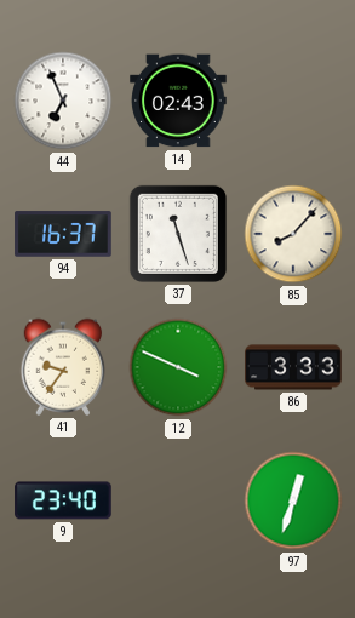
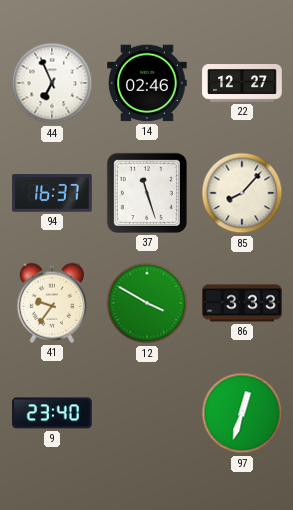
14: 02:43 -> 02:46 (147, 83)
22: none -> 12:27 (242, 84)
12: 3:49 -> 3:50 (147, 303)
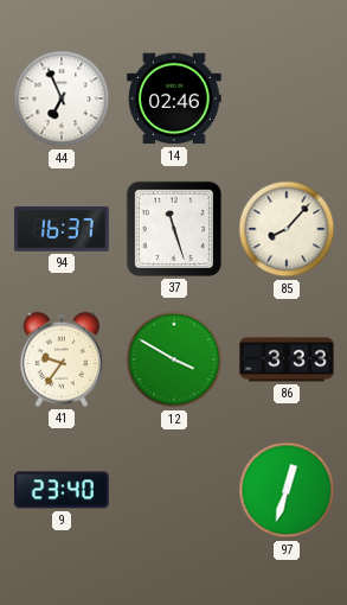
22: 12:27 -> none (242, 84)
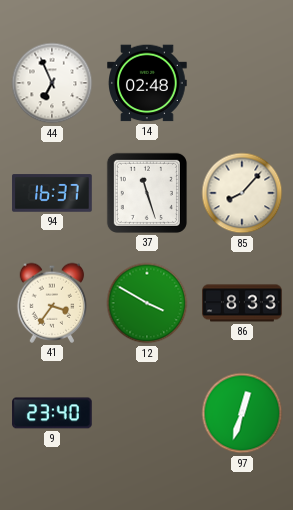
14: 02:46 -> 02:48 (147, 83)
41: 9:36 -> 3:36 (52, 303)
86: 3:33 -> 8:33 (242, 303)
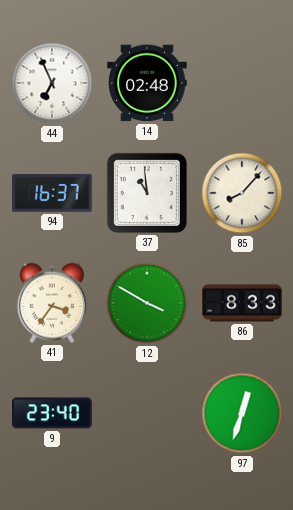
37: 11:27 -> 10:59 (147, 193)
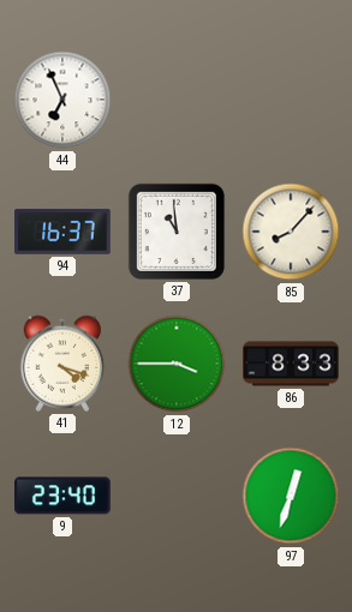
14: 02:48 -> none (147, 83)
41: 3:36 -> 4:18 (62, 364)
12: 3:50 -> 3:45 (177, 364)
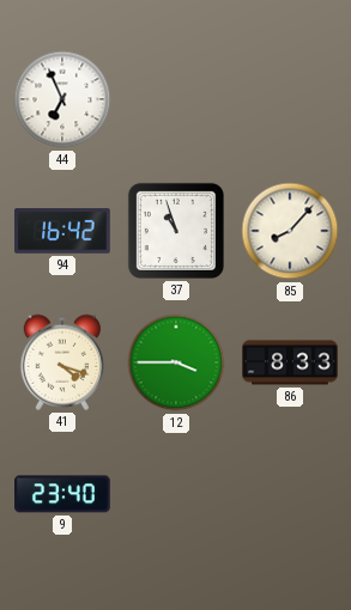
94: 16:37 -> 16:42 (62, 231)
37: 10:59 -> 10:57 (176, 231)
97: 12:33 -> none (291, 496)
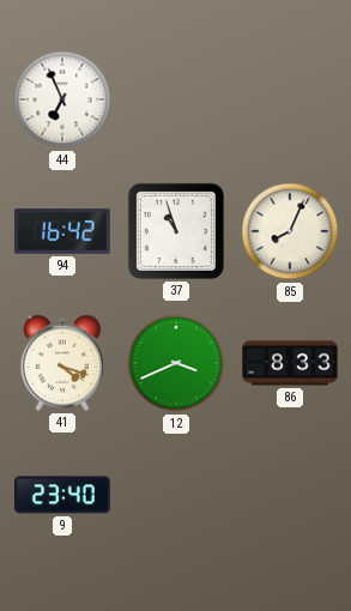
85: 8:07 -> 8:04 (290, 231)
12: 3:45 -> 3:41 (176, 363)
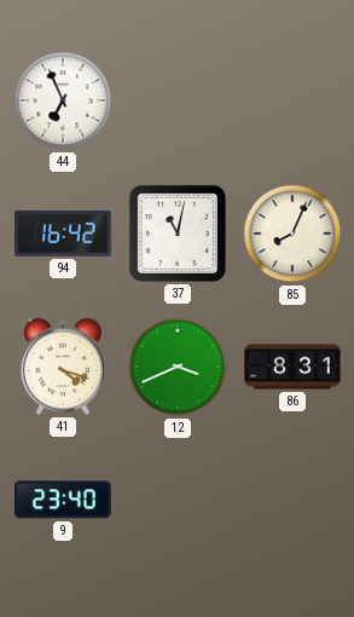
37: 10:57 -> 11:02 (178, 233)
86: 8:33 -> 8:31 (292, 367)
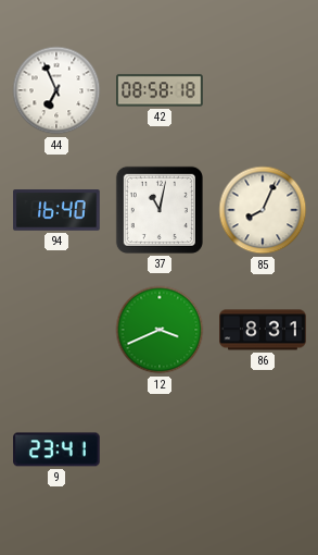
42: none -> 08:58 (160, 90)
94: 16:42 -> 16:40 (56, 210)
41: 4:18 -> none (63, 367)
9: 23:40 -> 23:41 (56, 449)
